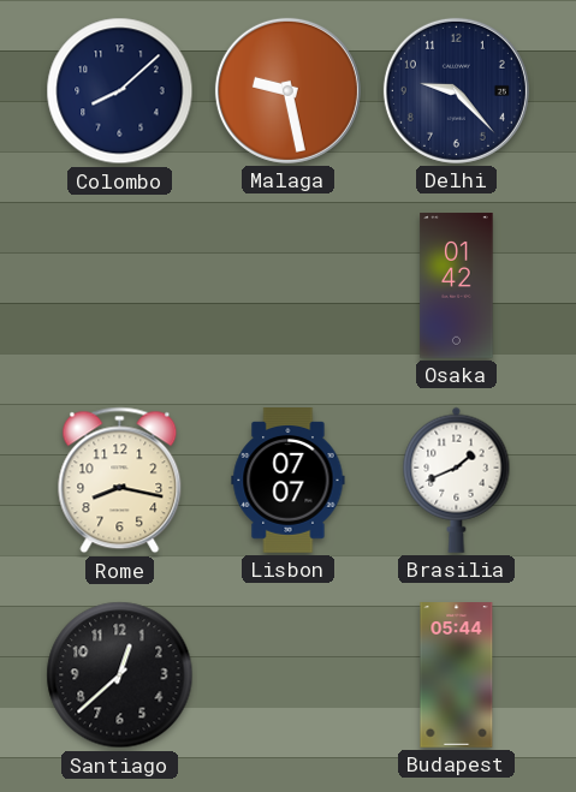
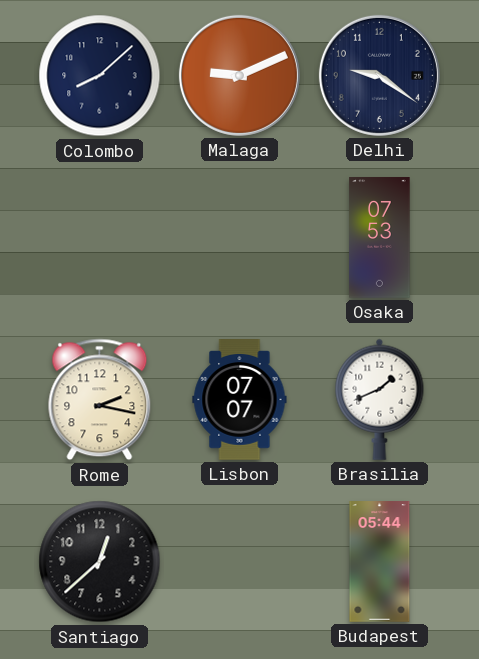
Malaga: 9:28 -> 9:11 (239, 75)
Delhi: 9:23 -> 9:21 (379, 75)
Osaka: 01:42 -> 07:53 (380, 238)
Rome: 8:17 -> 2:17 (100, 400)
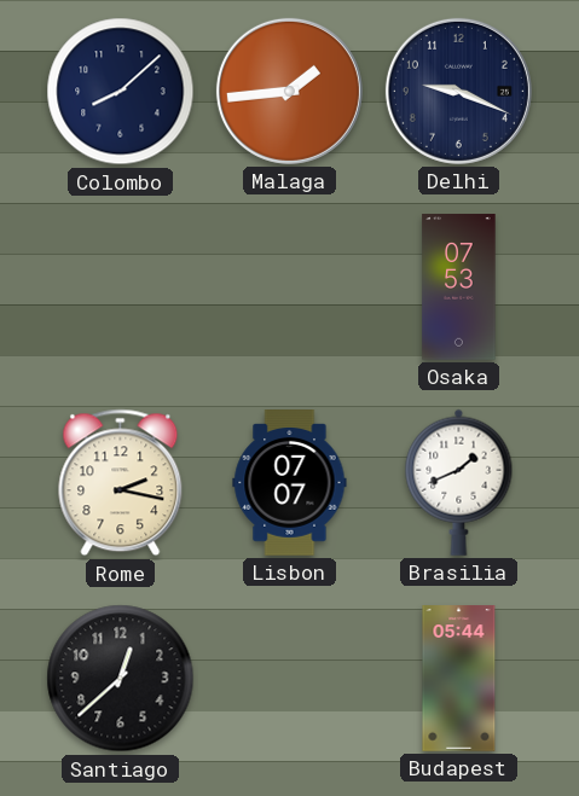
Malaga: 9:11 -> 1:44 (289, 91)
Delhi: 9:21 -> 9:19 (458, 91)
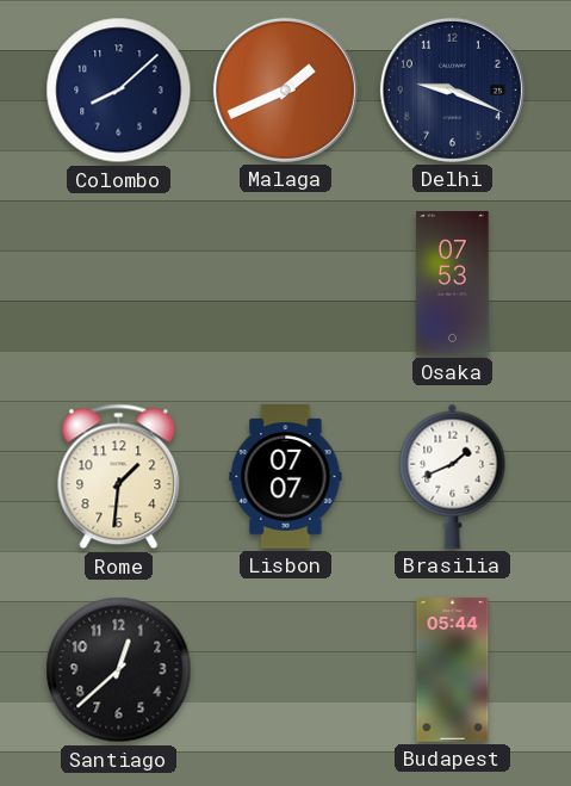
Malaga: 1:44 -> 1:41 (285, 89)
Rome: 2:17 -> 1:31 (119, 477)
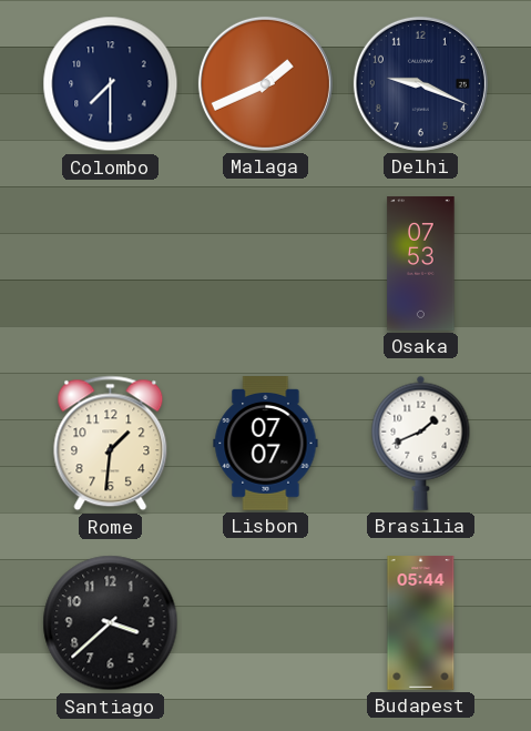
Colombo: 8:08 -> 7:30 (111, 84)
Santiago: 12:38 -> 3:38 (111, 623)
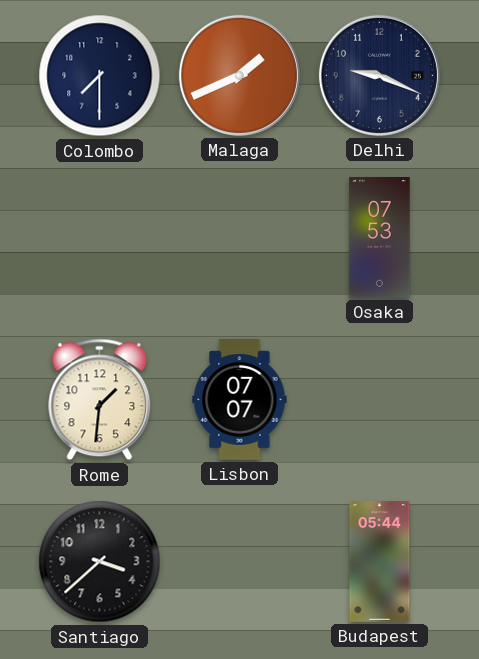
Brasilia: 1:41 -> none (421, 443)
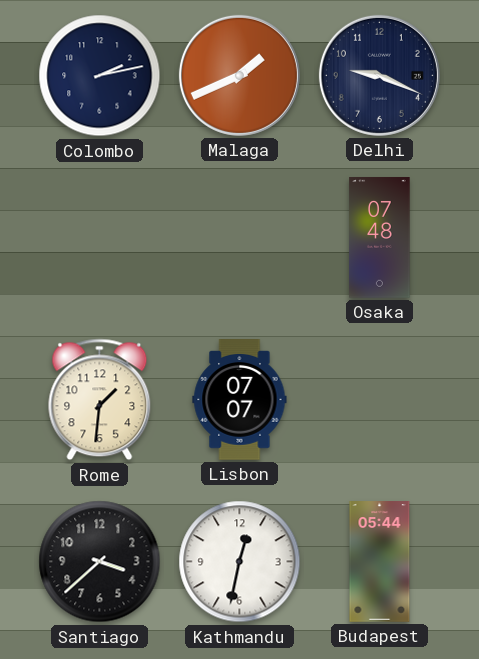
Colombo: 7:30 -> 2:13 (100, 76)
Osaka: 07:53 -> 07:48 (380, 238)
Kathmandu: none -> 12:32 (240, 562)
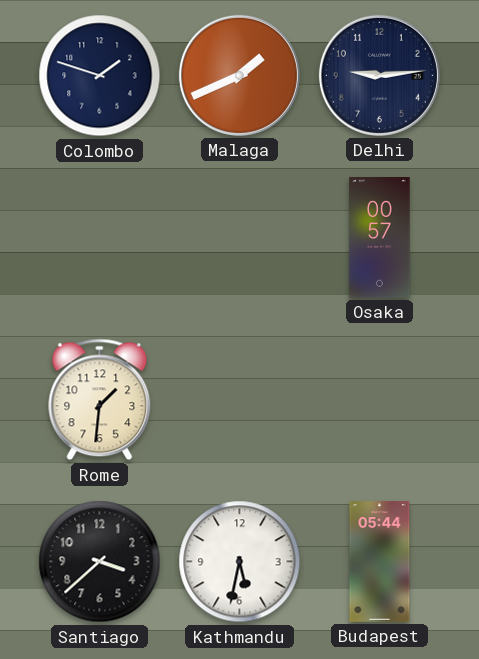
Colombo: 2:13 -> 1:48 (100, 76)
Delhi: 9:19 -> 9:14 (379, 75)
Osaka: 07:48 -> 00:57 (380, 238)
Lisbon: 07:07 -> none (240, 400)
Kathmandu: 12:32 -> 5:32 (240, 562)
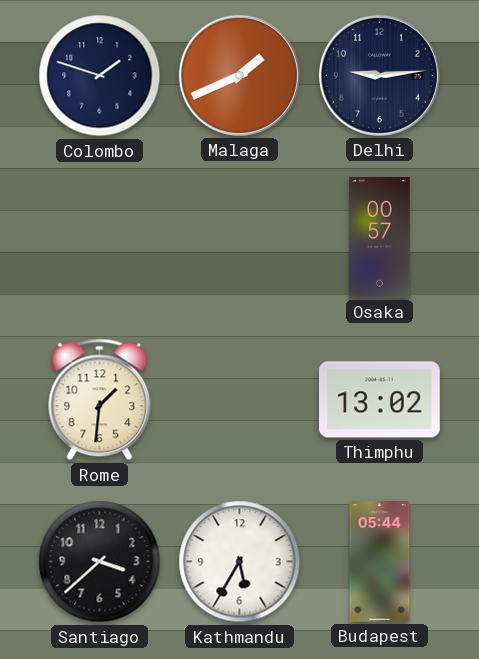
Thimphu: none -> 13:02 (380, 400)
Kathmandu: 5:32 -> 5:35 (240, 562)
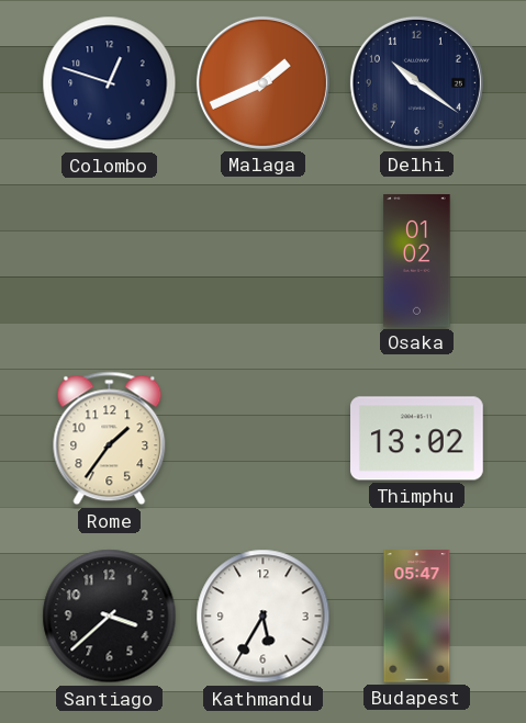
Colombo: 1:48 -> 12:48 (110, 83)
Delhi: 9:14 -> 10:21 (416, 82)
Osaka: 00:57 -> 01:02 (417, 261)
Rome: 1:31 -> 1:36 (110, 439)
Budapest: 05:44 -> 05:47 (417, 617)
